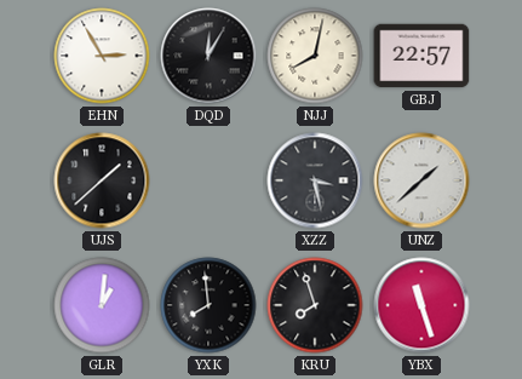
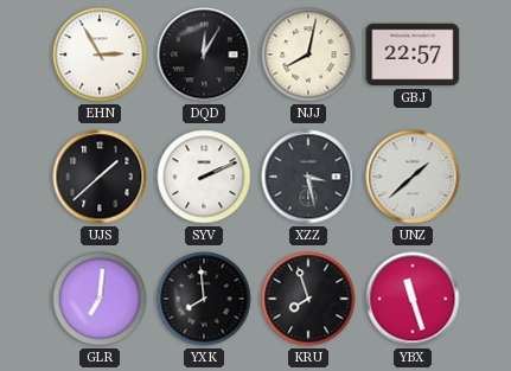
SYV: none -> 2:11 (204, 177)
GLR: 1:01 -> 7:01 (100, 299)
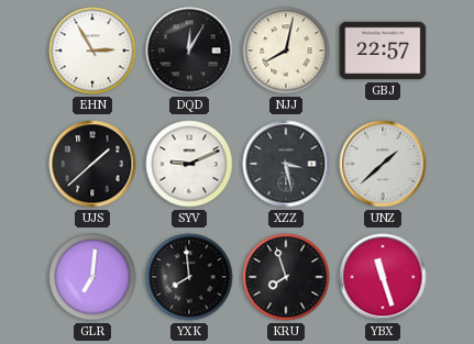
SYV: 2:11 -> 9:11 (189, 164)
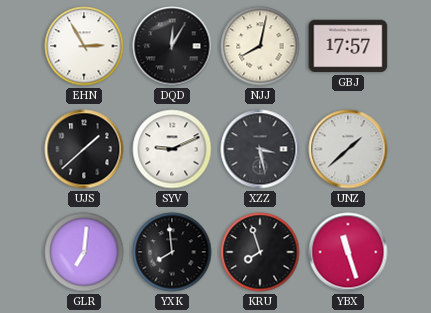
GBJ: 22:57 -> 17:57 (348, 46)
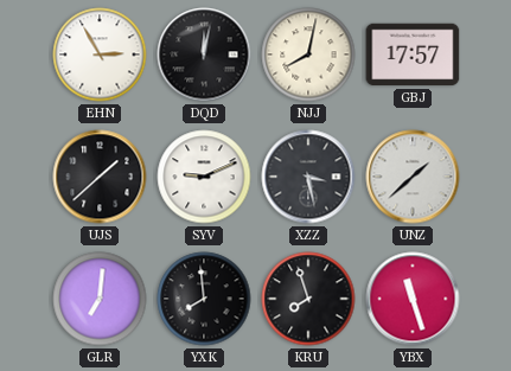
DQD: 12:05 -> 12:02 (204, 55)
